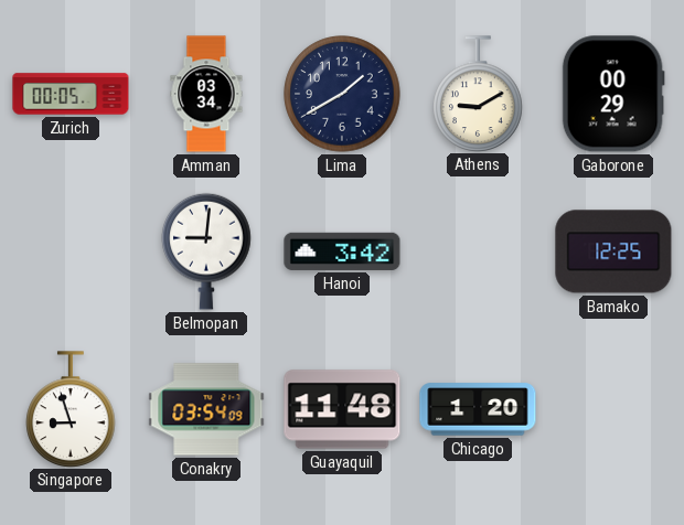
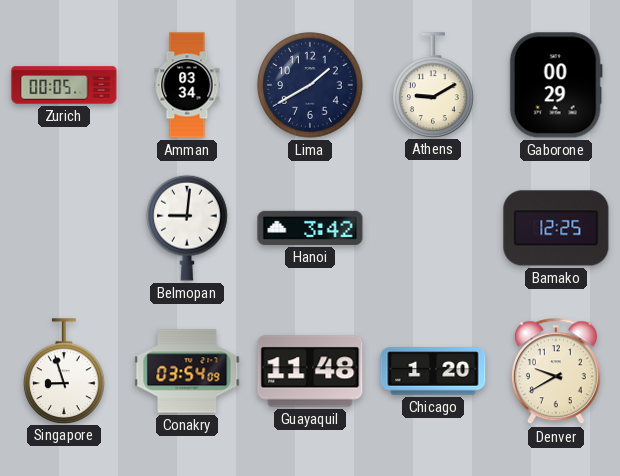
Denver: none -> 9:40 (556, 372)
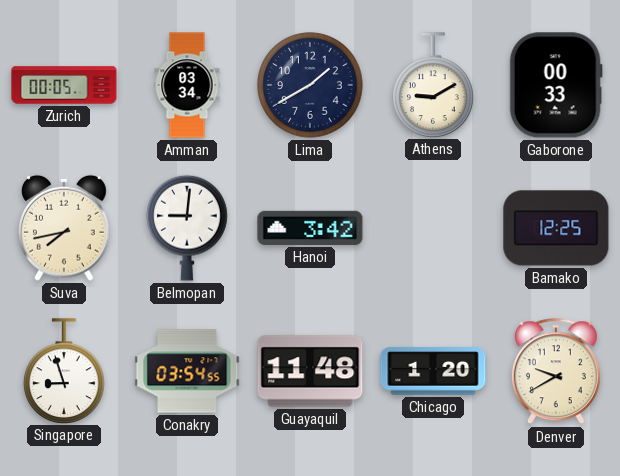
Gaborone: 00:29 -> 00:33 (556, 85)
Suva: none -> 7:43 (65, 228)
Conakry: 03:54:09 -> 03:54:55 (187, 371)
